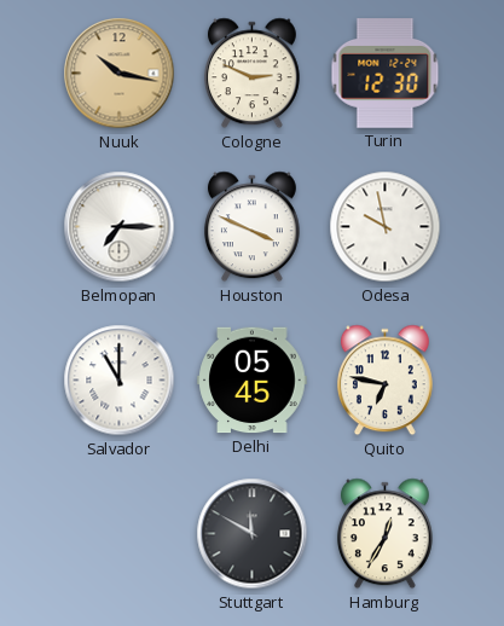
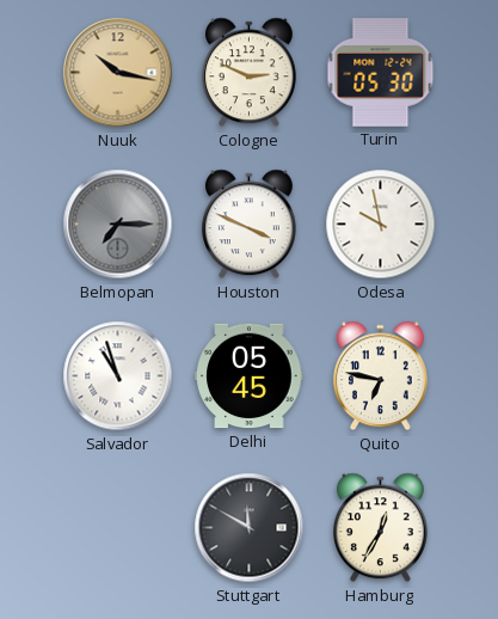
Turin: 12:30 -> 05:30 (381, 73)
Belmopan dial: white -> grey (118, 225)
Salvador: 11:00 -> 10:57 (118, 376)
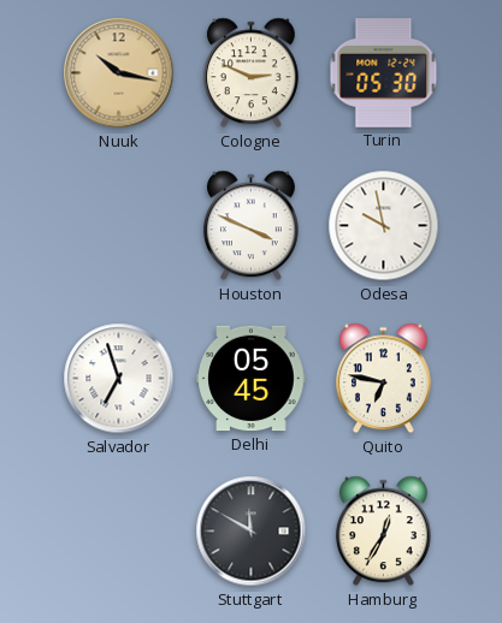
Belmopan: 7:15 -> none (118, 225)
Salvador: 10:57 -> 6:57 (119, 379)
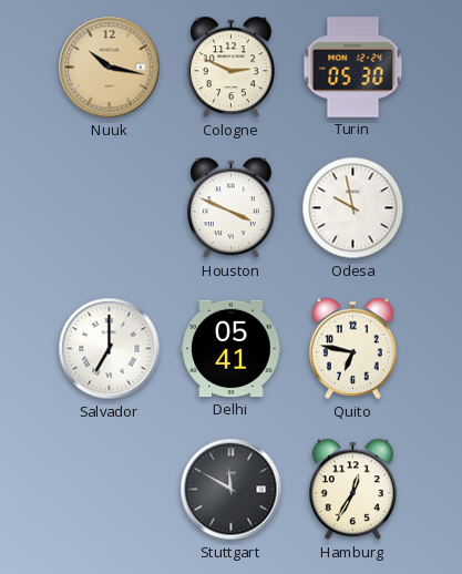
Salvador: 6:57 -> 7:00 (110, 349)
Delhi: 05:45 -> 05:41 (232, 349)
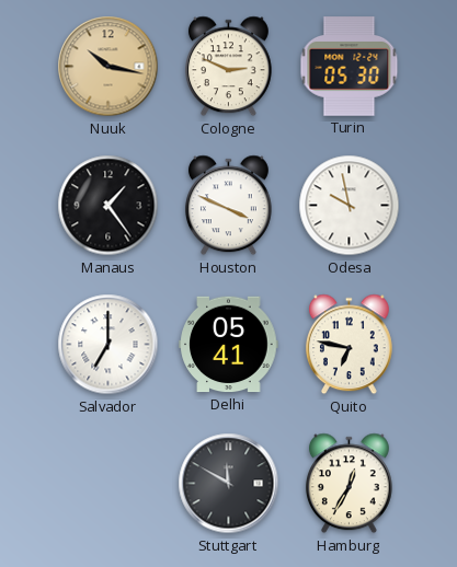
Manaus: none -> 1:24 (108, 206)
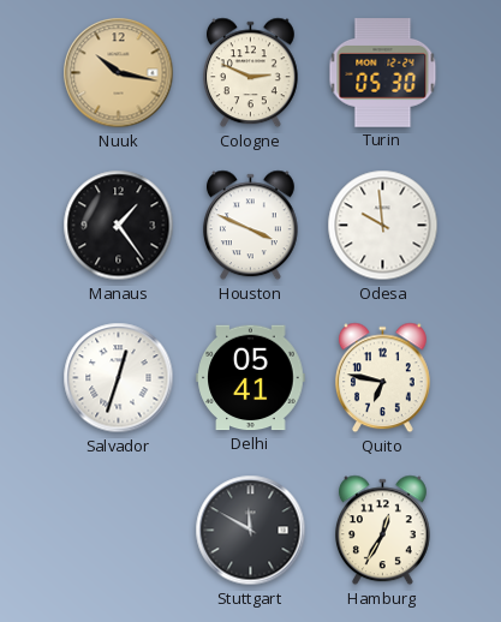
Odesa: 9:58 -> 9:59 (383, 226)
Salvador: 7:00 -> 12:33 (119, 378)
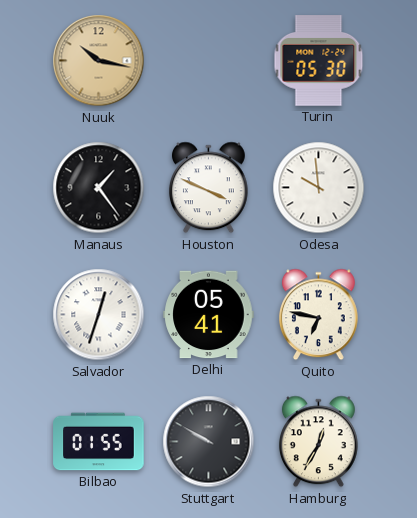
Cologne: 2:49 -> none (250, 73)
Bilbao: none -> 01:55 (99, 442)
Stuttgart: 11:50 -> 9:50 (209, 442)
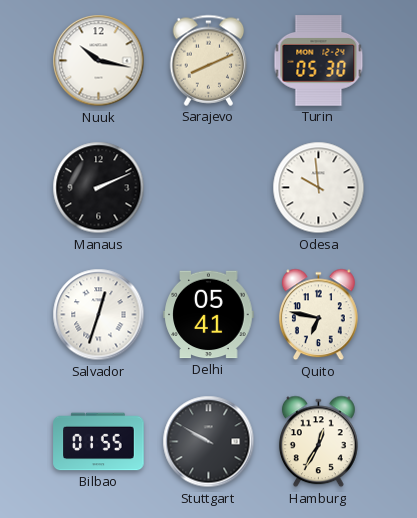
Nuuk dial: champagne -> white (99, 61)
Sarajevo: none -> 8:11 (209, 60)
Manaus: 1:24 -> 2:11 (99, 188)
Houston: 3:49 -> none (208, 188)
